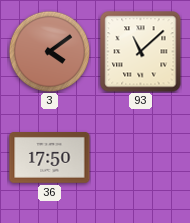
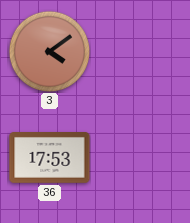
93: 11:08 -> none (141, 52)
36: 17:50 -> 17:53 (50, 158)
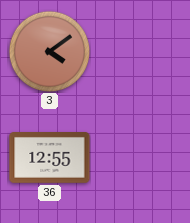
36: 17:53 -> 12:55 (50, 158)
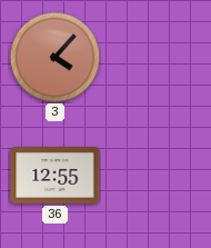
3: 4:09 -> 4:07 (54, 57)
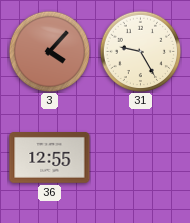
31: none -> 9:25 (140, 51)
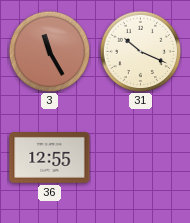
3: 4:07 -> 11:25 (49, 51)
31: 9:25 -> 10:19 (140, 51)
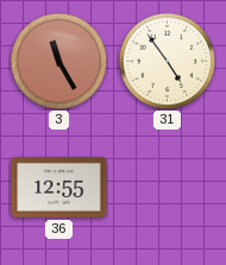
31: 10:19 -> 4:54 (167, 61)
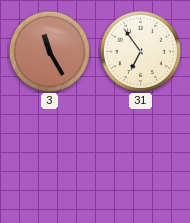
31: 4:54 -> 6:54 (140, 51)
36: 12:55 -> none (59, 188)
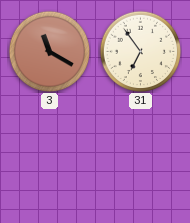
3: 11:25 -> 11:20 (49, 51)
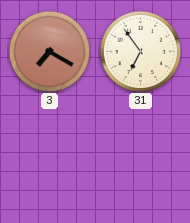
3: 11:20 -> 7:20 (49, 51)
